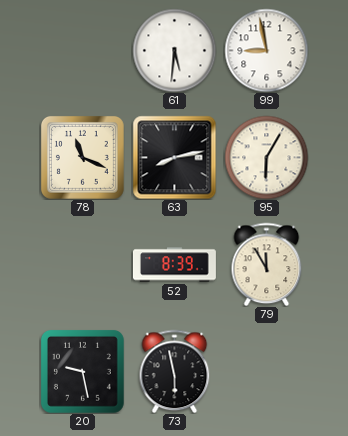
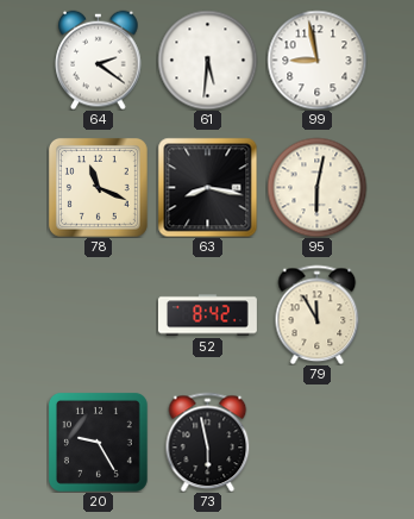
64: none -> 2:21 (99, 60)
63: 8:13 -> 8:17 (207, 187)
95: 6:05 -> 6:02 (316, 187)
52: 8:39 -> 8:42 (207, 315)
20: 9:28 -> 9:25 (98, 442)
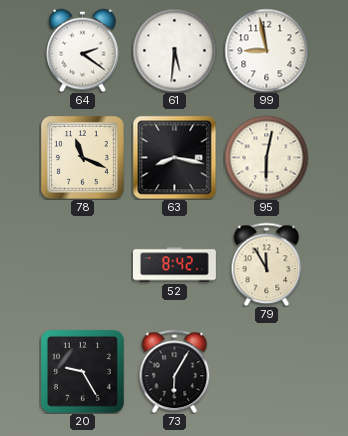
73: 5:58 -> 6:05 (175, 371)
